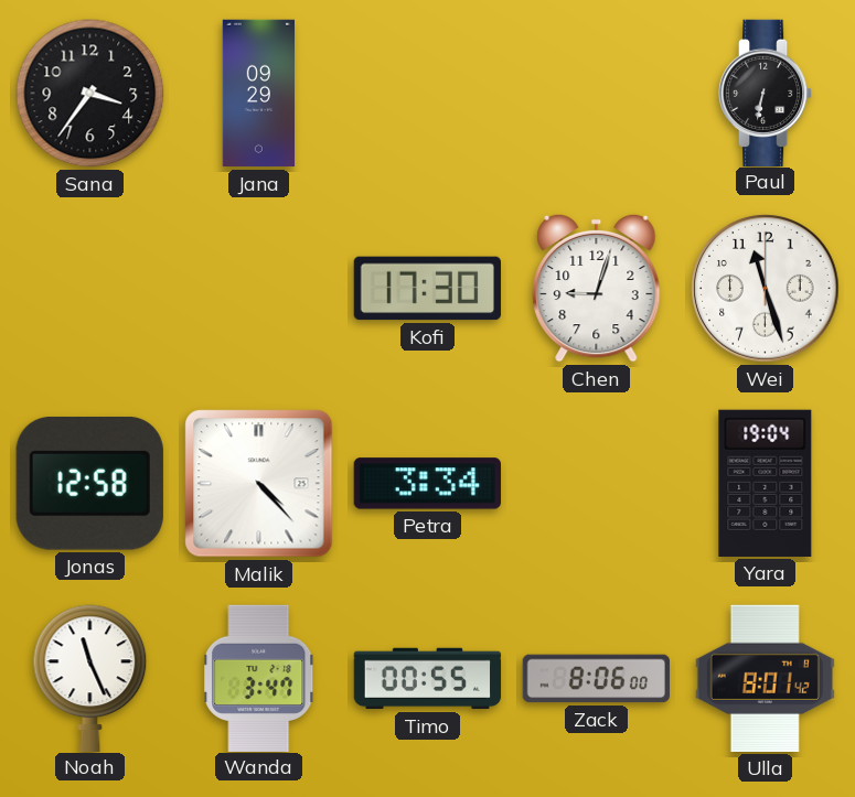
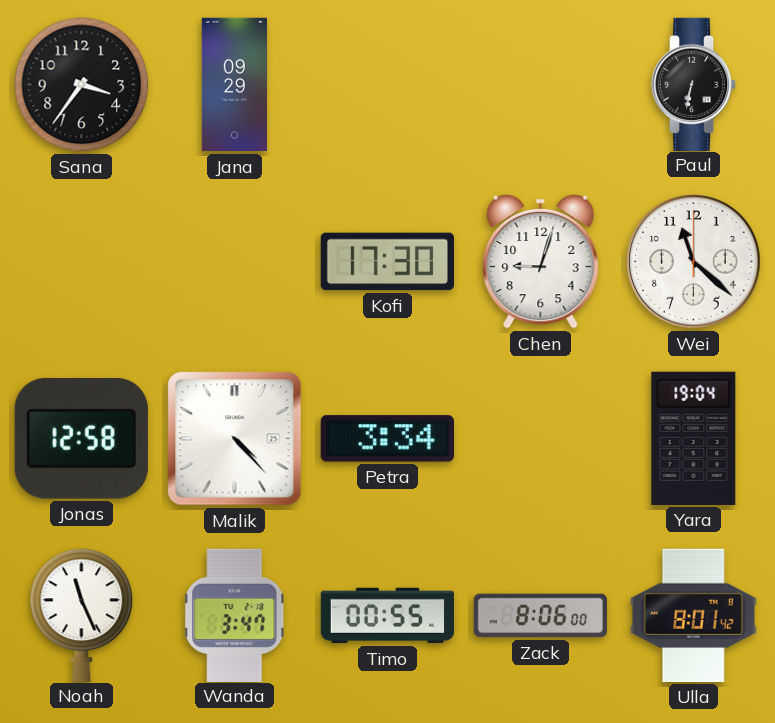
Wei: 11:27 -> 11:22 (694, 262)
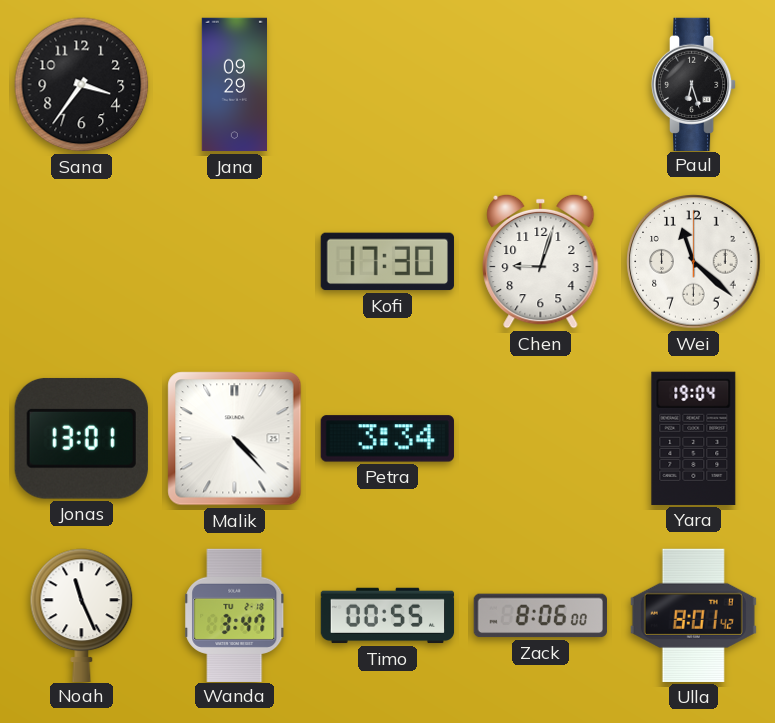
Paul: 6:32 -> 6:27 (694, 84)
Jonas: 12:58 -> 13:01 (81, 438)
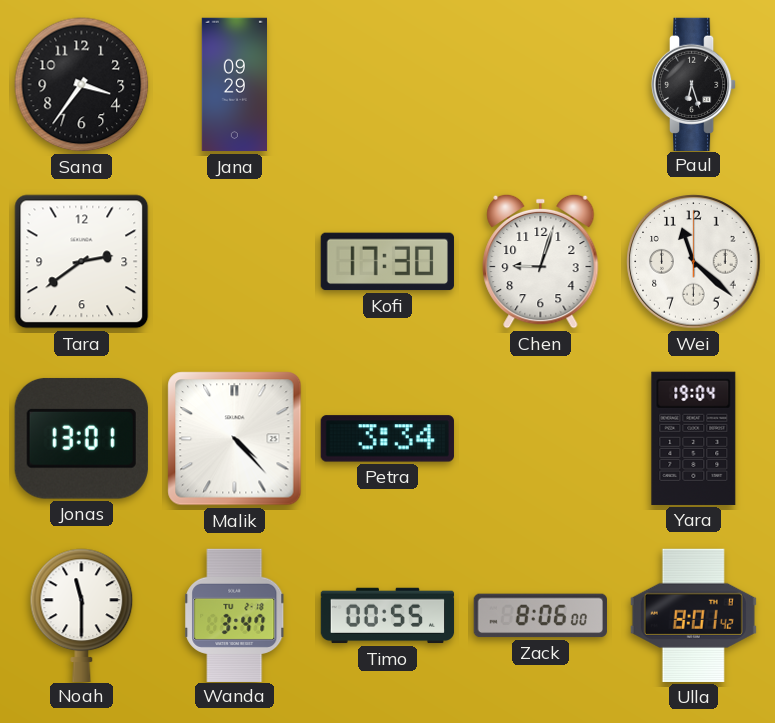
Tara: none -> 2:39 (82, 262)
Noah: 11:26 -> 11:30 (82, 615)
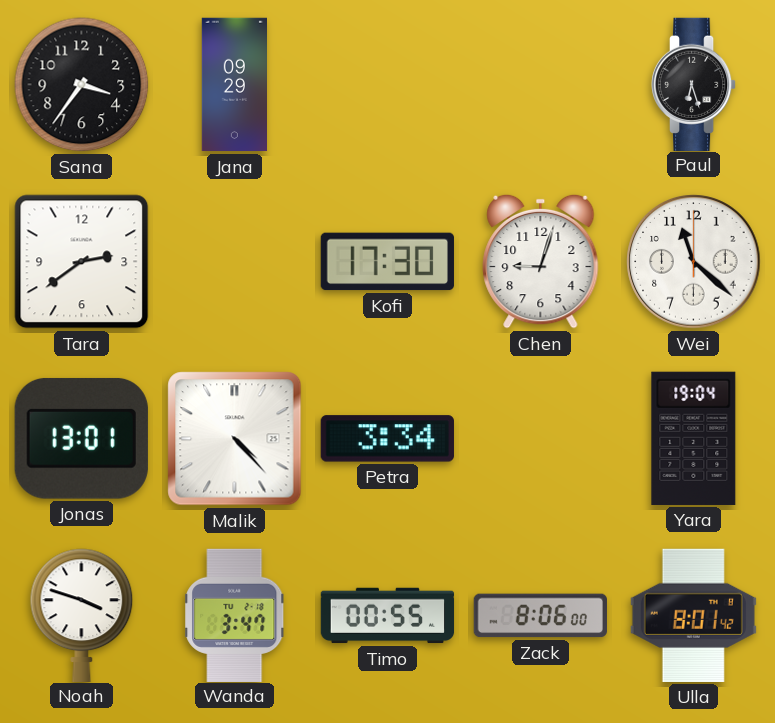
Noah: 11:30 -> 3:48 (82, 615)
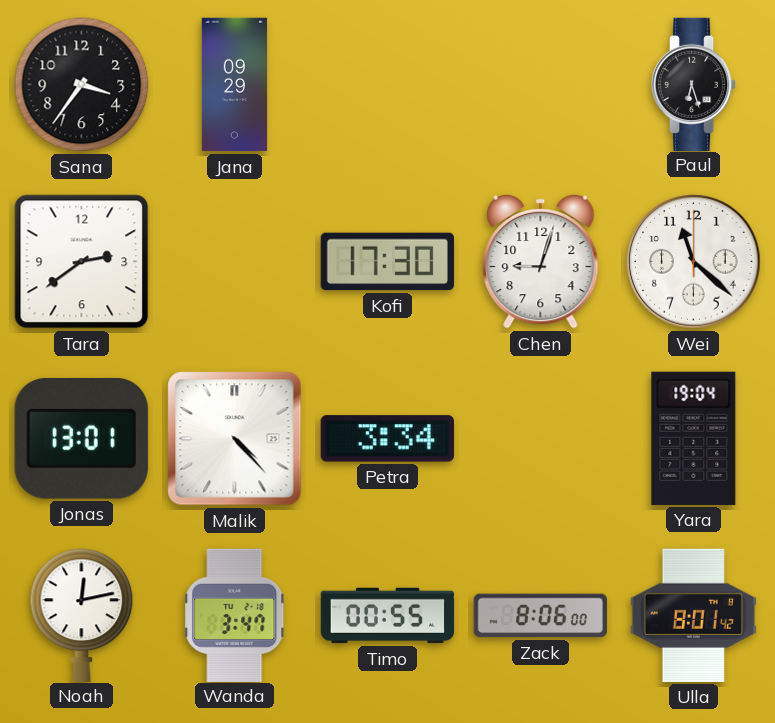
Noah: 3:48 -> 12:13 (82, 615)
